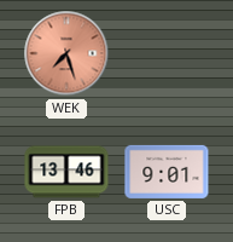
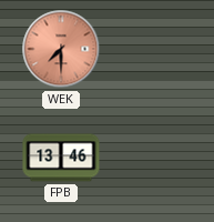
WEK: 7:27 -> 7:30 (61, 49)
USC: 9:01 -> none (167, 172)
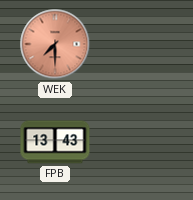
FPB: 13:46 -> 13:43 (55, 142)
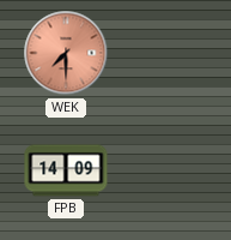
FPB: 13:43 -> 14:09 (66, 170)
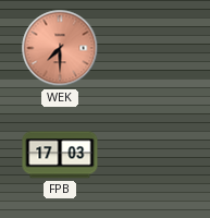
FPB: 14:09 -> 17:03 (60, 155)
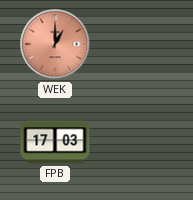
WEK: 7:30 -> 1:00 (55, 44)
